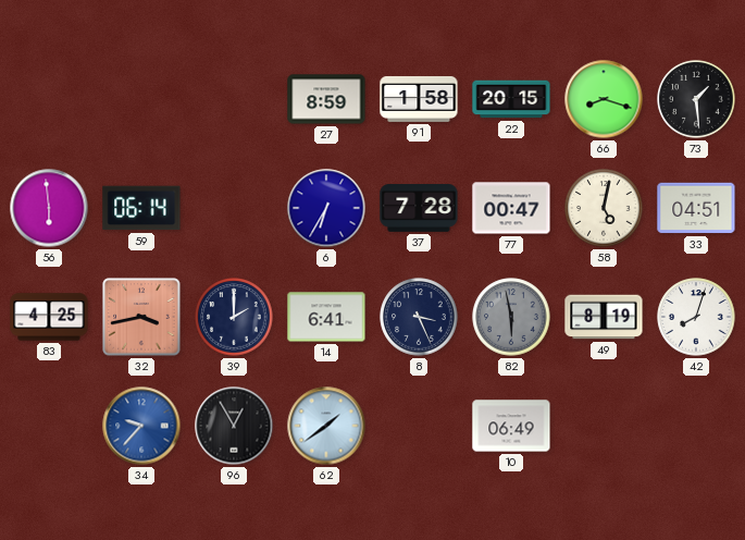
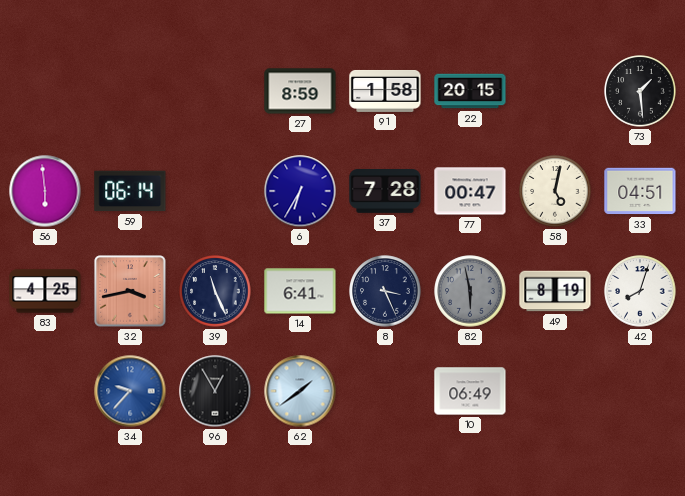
66: 8:18 -> none (604, 99)
39: 2:00 -> 11:26 (215, 291)
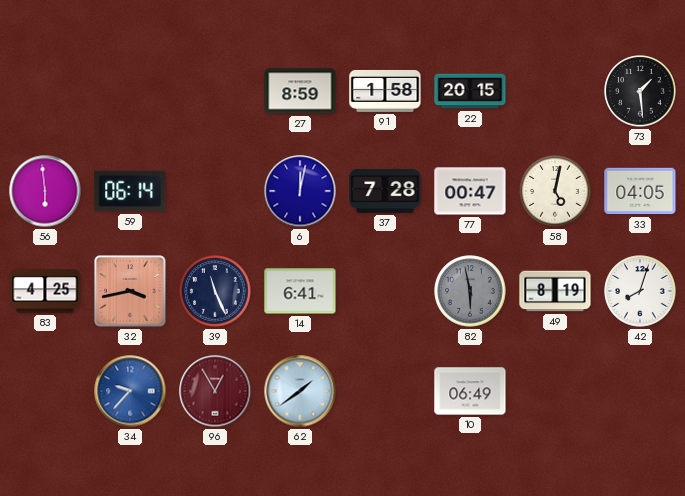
6: 6:35 -> 12:02 (300, 191)
33: 04:51 -> 04:05 (640, 191)
8: 3:26 -> none (385, 291)
96 dial: black -> burgundy (215, 391)
